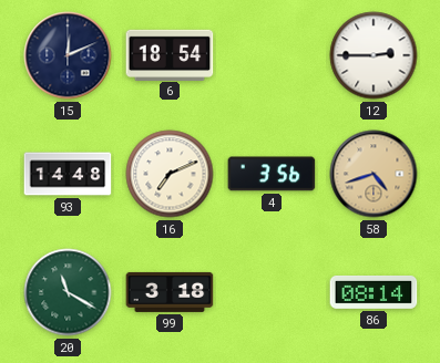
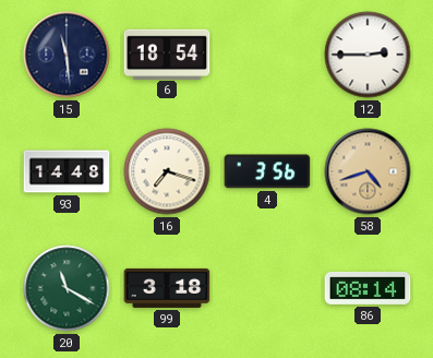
15: 12:11 -> 11:29 (67, 55)
16: 7:11 -> 7:18 (167, 171)
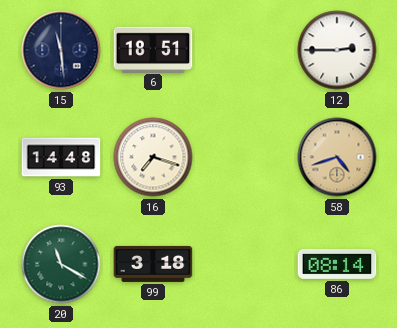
6: 18:54 -> 18:51 (153, 49)
4: 3:56 -> none (267, 171)
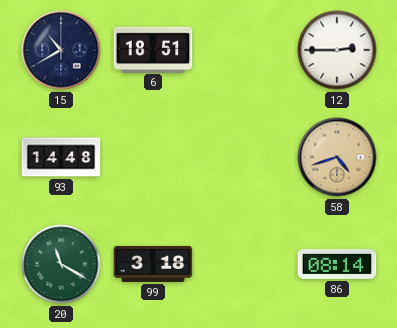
15: 11:29 -> 10:40 (61, 50)
16: 7:18 -> none (153, 157)
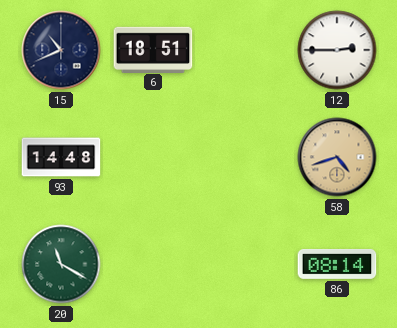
15: 10:40 -> 10:41 (61, 50)
99: 3:18 -> none (153, 264)
